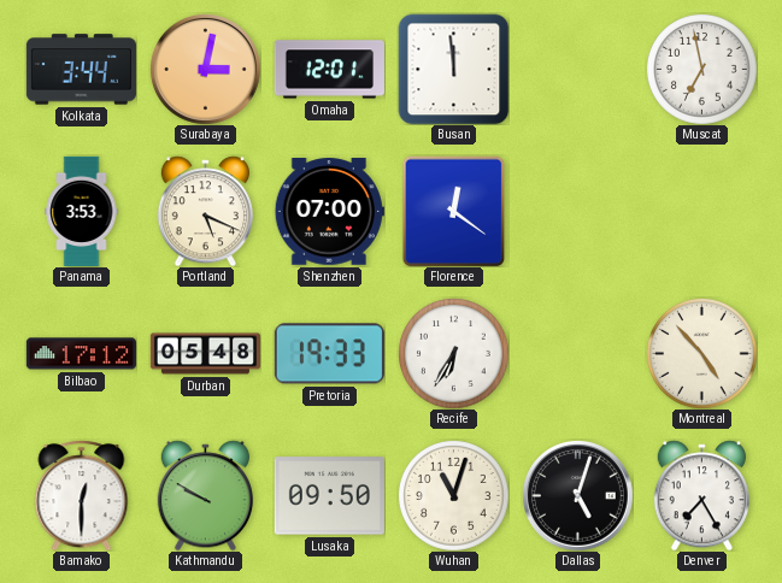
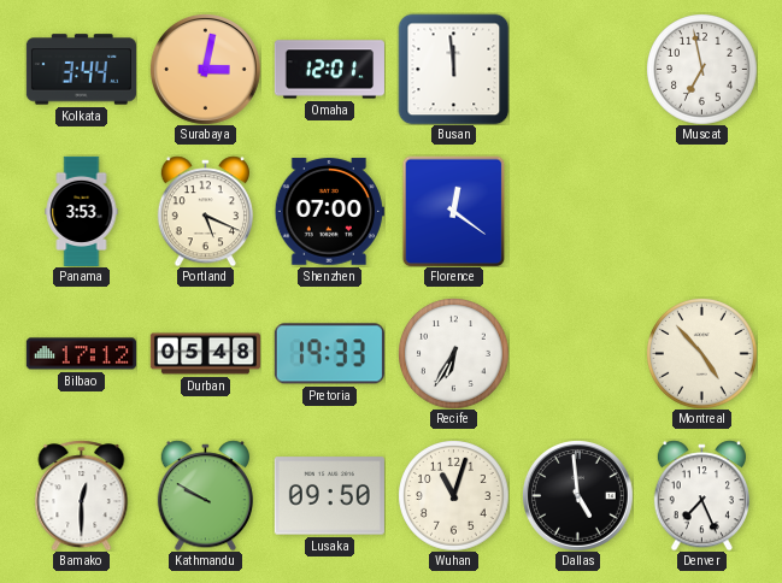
Dallas: 5:03 -> 4:59 (577, 495)
Denver: 7:25 -> 7:26 (701, 495)
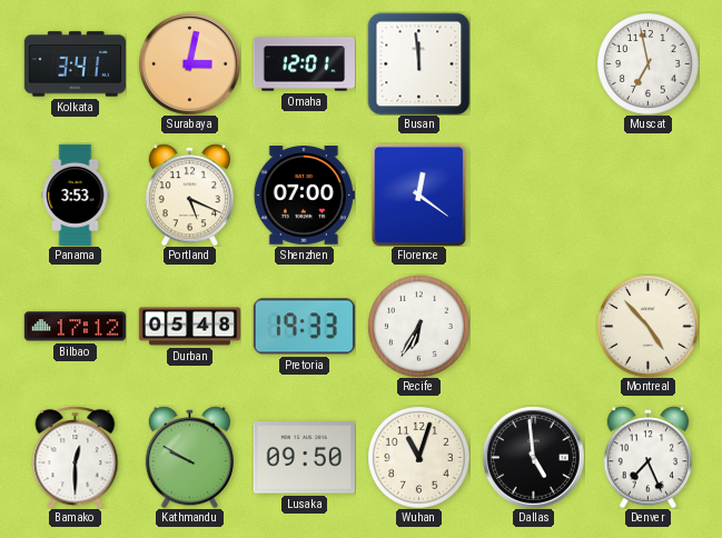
Kolkata: 3:44 -> 3:41 (75, 64)
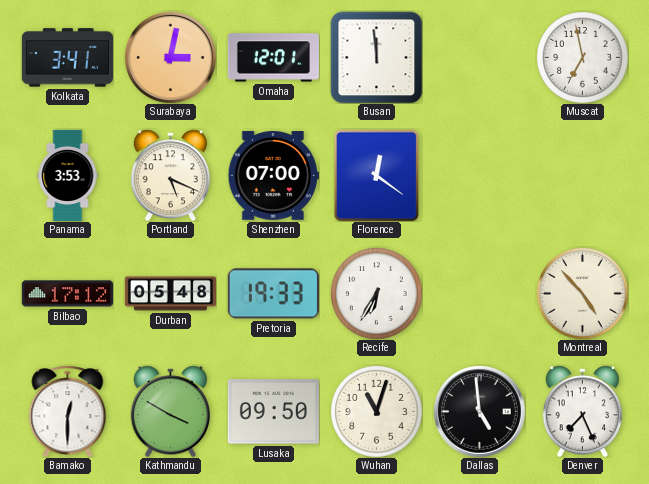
Kathmandu: 9:50 -> 3:50 (170, 411)
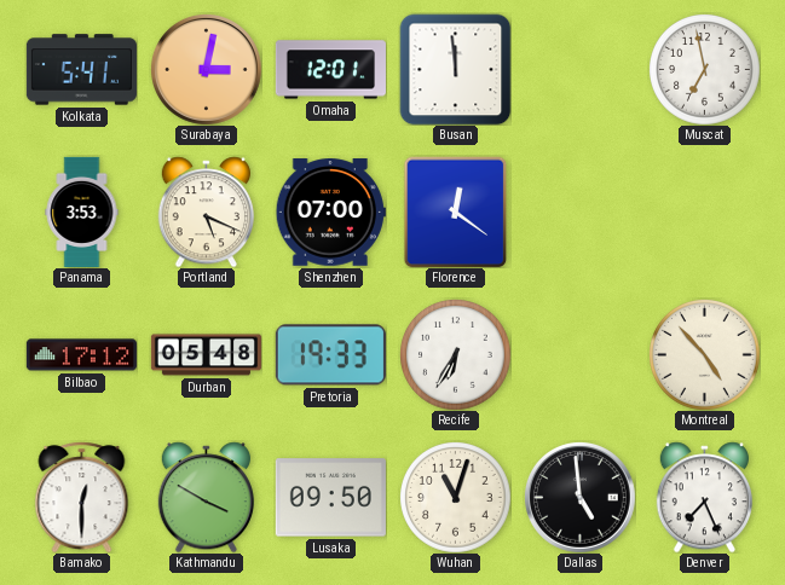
Kolkata: 3:41 -> 5:41 (81, 70)
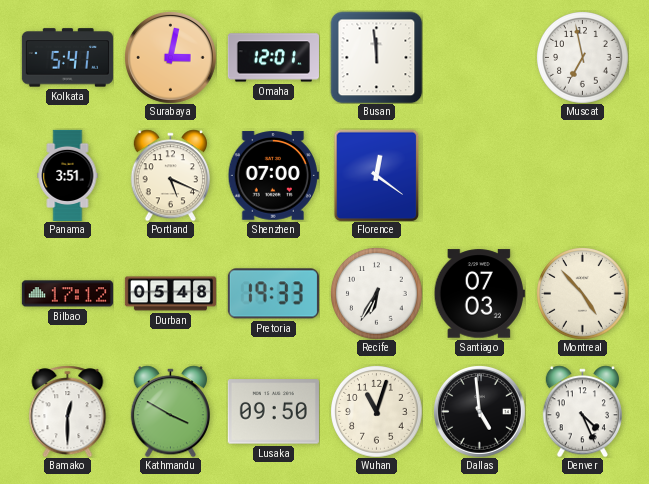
Panama: 3:53 -> 3:51 (68, 175)
Santiago: none -> 07:03 (479, 294)
Denver: 7:26 -> 4:26 (582, 411)
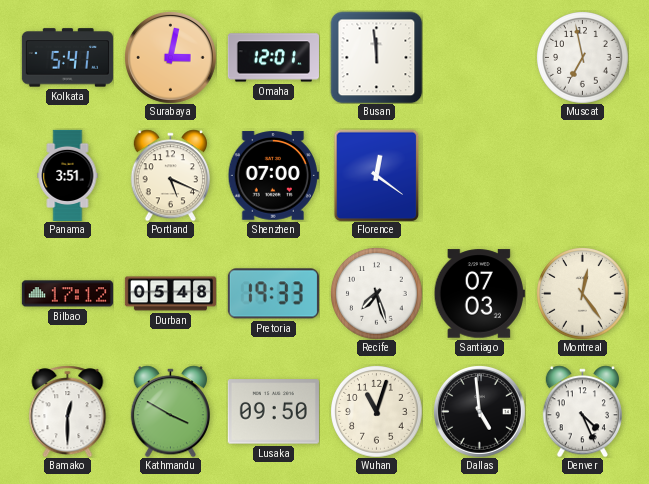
Recife: 6:35 -> 7:27 (377, 294)
Montreal: 4:53 -> 12:24 (583, 294)
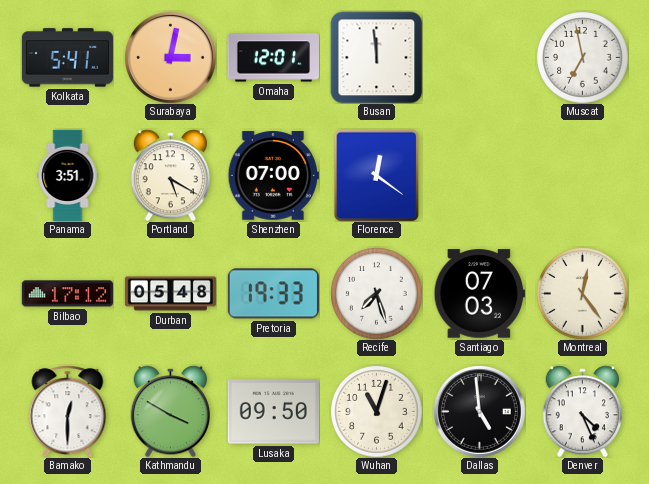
Portland: 5:19 -> 5:20 (170, 175)
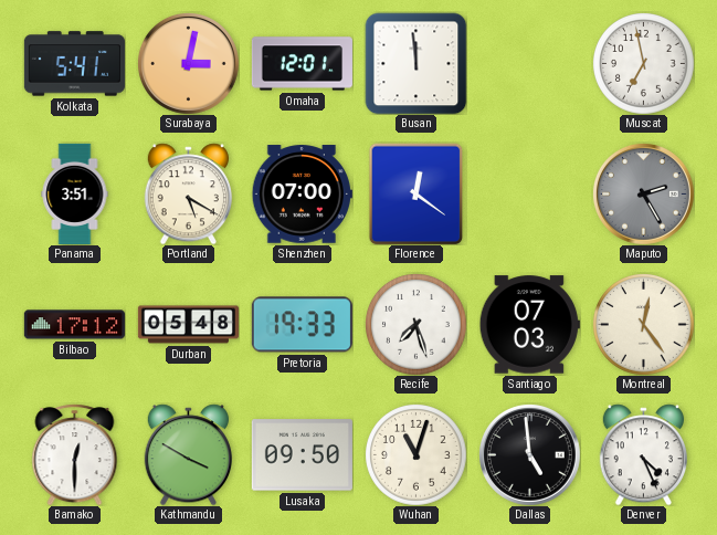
Maputo: none -> 2:25 (643, 193)
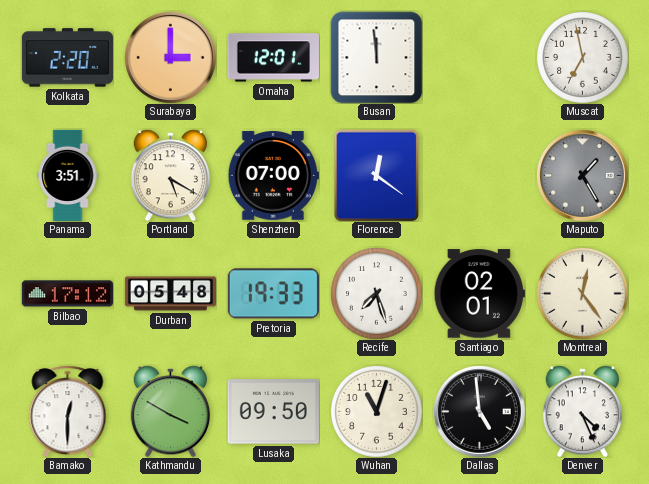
Kolkata: 5:41 -> 2:20 (67, 58)
Surabaya: 3:02 -> 3:00 (170, 57)
Maputo: 2:25 -> 1:25 (582, 175)
Santiago: 07:03 -> 02:01 (479, 294)
